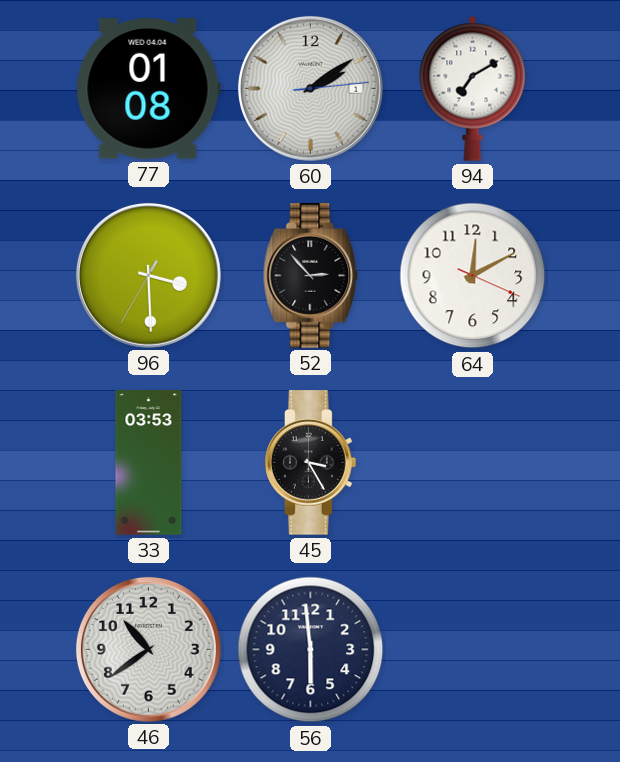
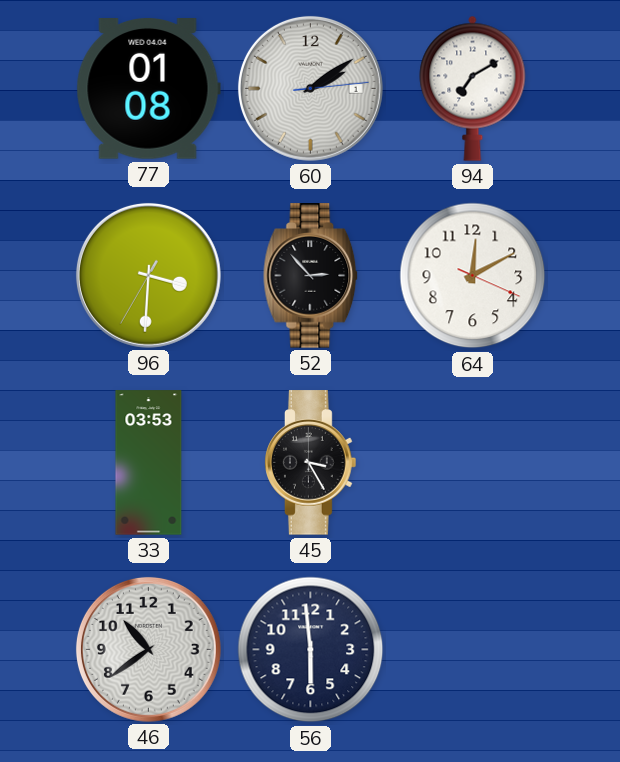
96: 3:29 -> 3:30 (148, 275)
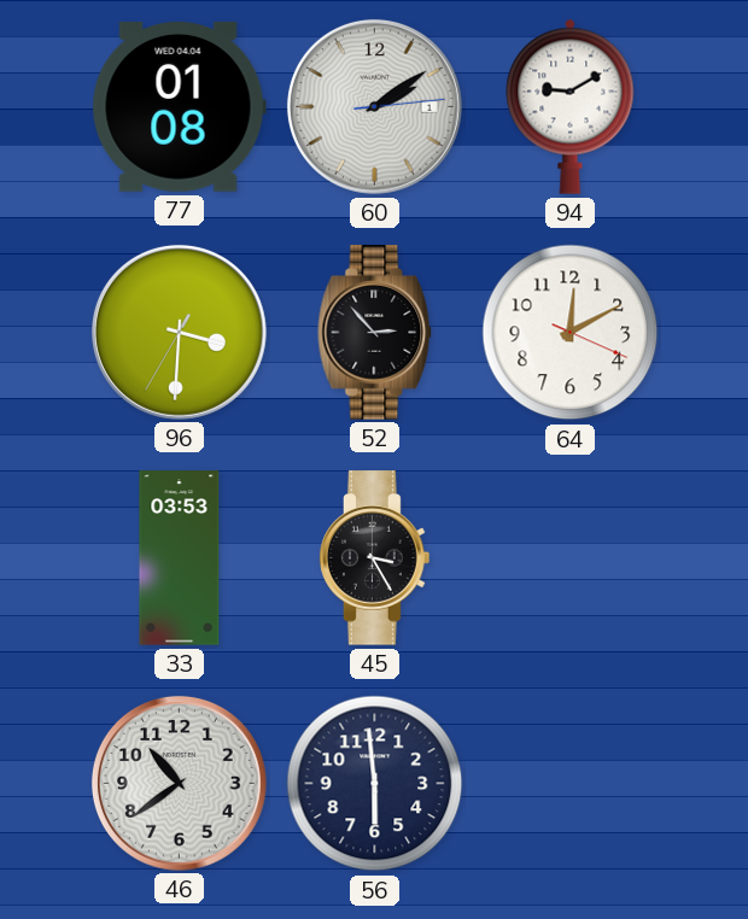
94: 7:10 -> 9:10 (571, 106)
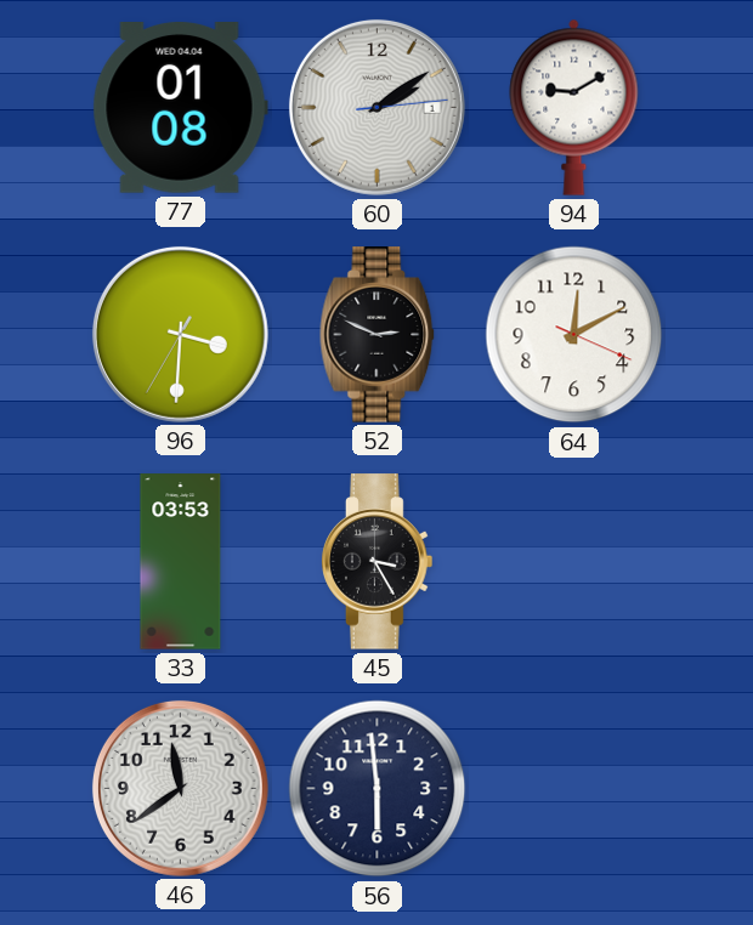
52: 2:53 -> 2:49 (378, 335)
46: 10:39 -> 11:39 (180, 788)
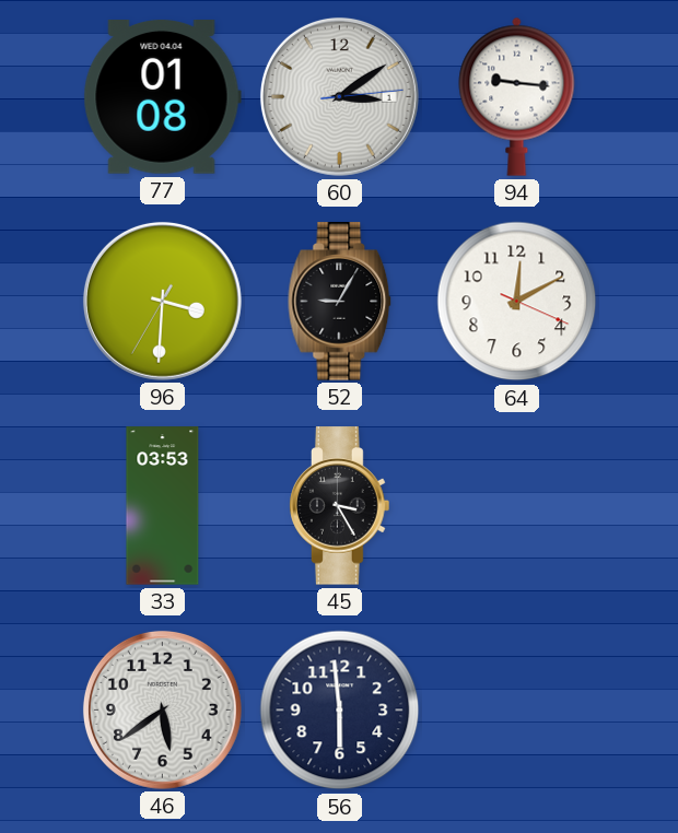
60: 2:09 -> 3:09 (339, 96)
94: 9:10 -> 9:16 (517, 96)
52: 2:49 -> 9:05 (340, 302)
46: 11:39 -> 5:39 (162, 709)
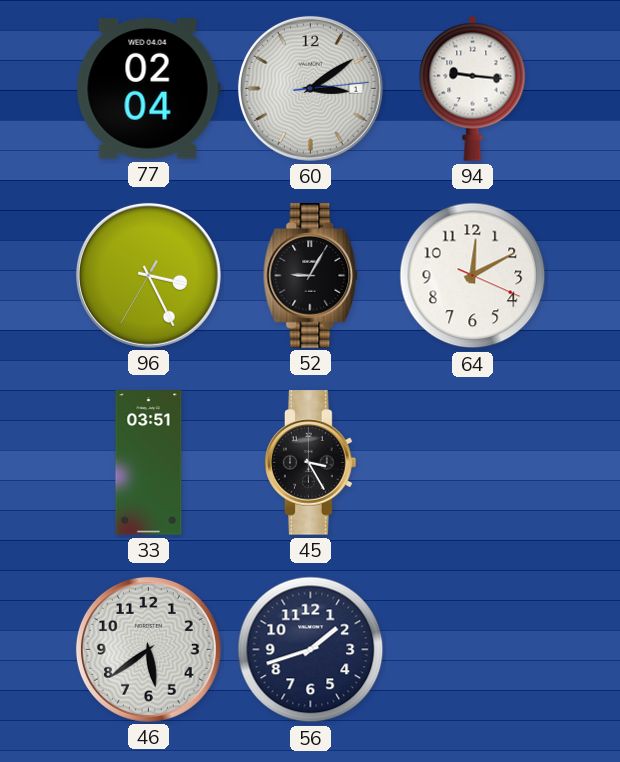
77: 01:08 -> 02:04 (148, 89)
96: 3:30 -> 3:25 (148, 275)
33: 03:53 -> 03:51 (149, 463)
56: 5:59 -> 1:42 (311, 650)
